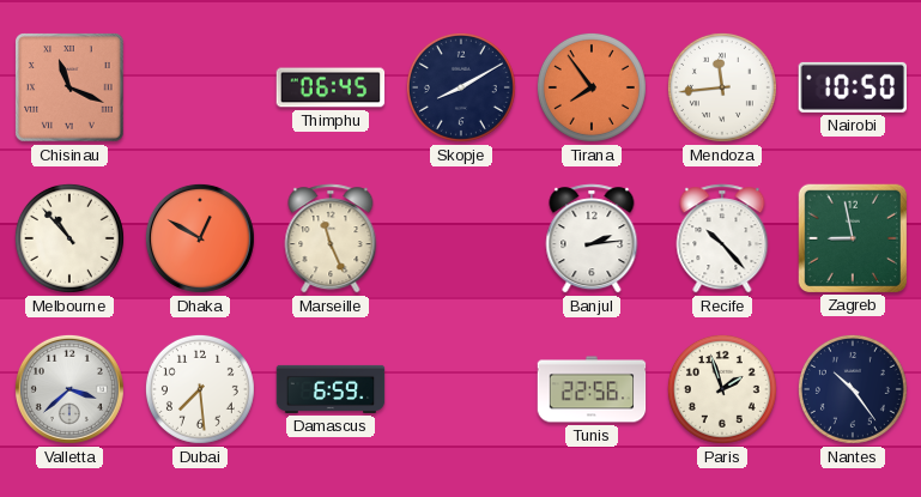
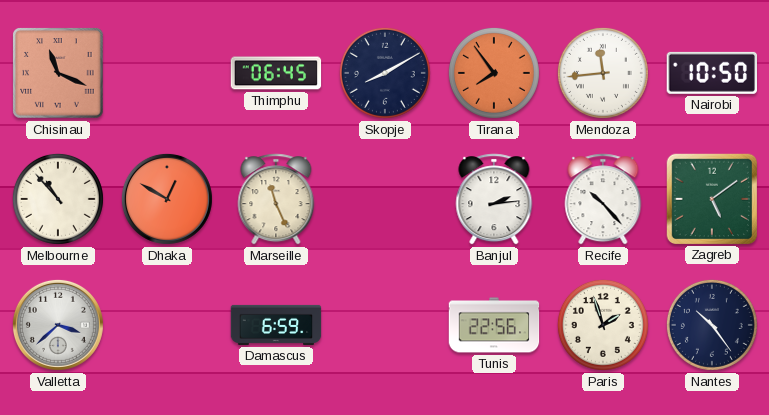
Zagreb: 8:58 -> 5:09 (711, 198)
Dubai: 7:29 -> none (200, 389)
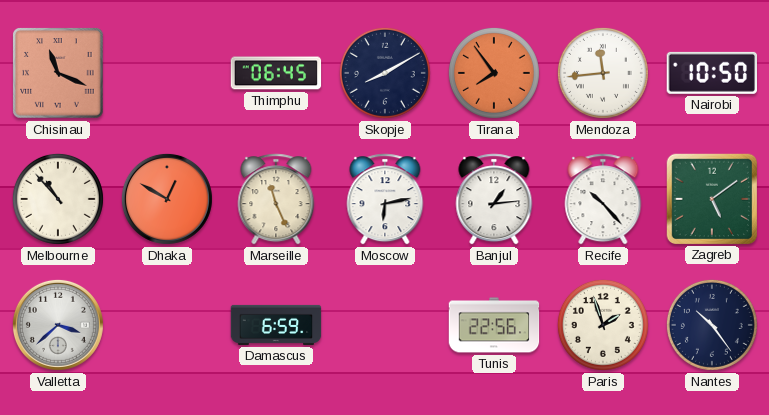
Moscow: none -> 6:13 (385, 199)
Banjul: 2:14 -> 1:14 (494, 199)
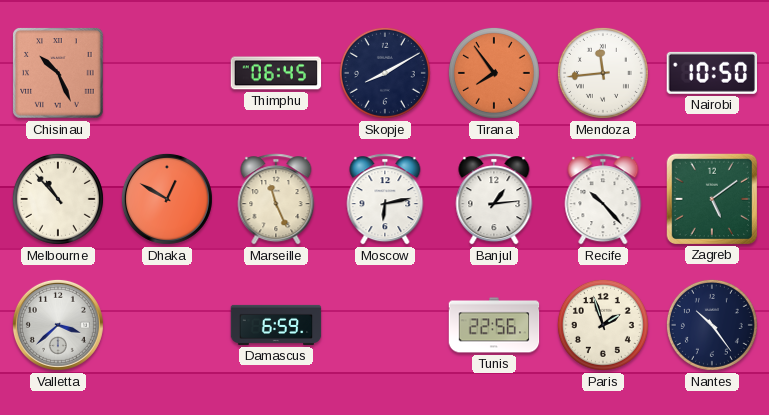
Chisinau: 11:19 -> 10:26 (58, 73)
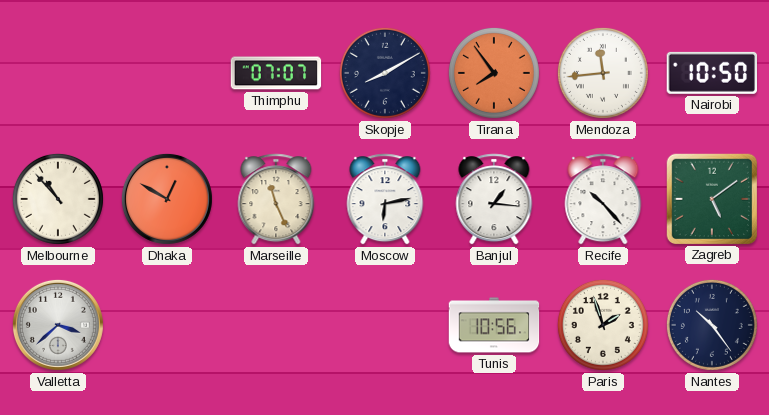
Chisinau: 10:26 -> none (58, 73)
Thimphu: 06:45 -> 07:07 (276, 73)
Banjul: 1:14 -> 1:16 (494, 199)
Damascus: 6:59 -> none (276, 325)
Tunis: 22:56 -> 10:56 (494, 325)
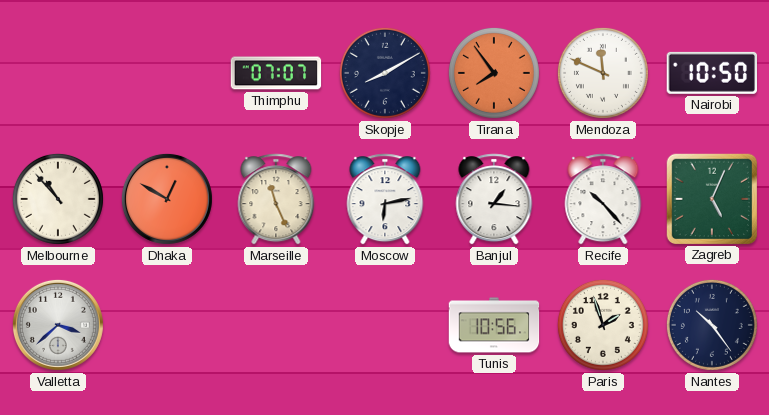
Mendoza: 11:44 -> 11:49 (603, 73)
Zagreb: 5:09 -> 5:04 (711, 198)
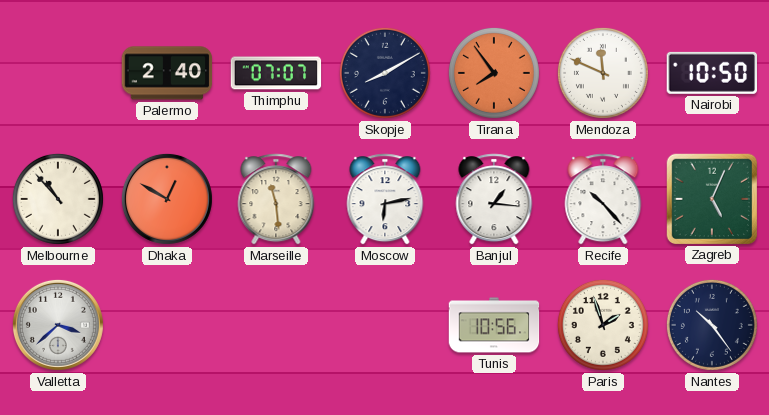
Palermo: none -> 2:40 (167, 73)
Marseille: 11:26 -> 11:29 (276, 199)
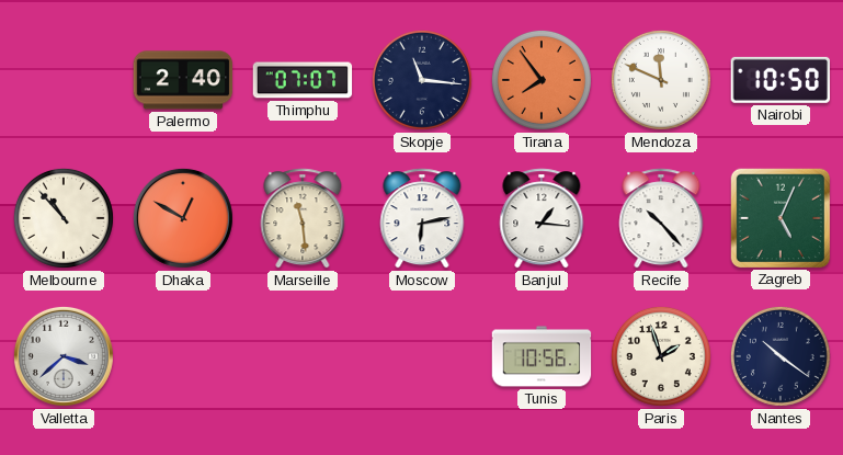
Skopje: 8:10 -> 11:16 (422, 80)
Nantes: 10:24 -> 10:21 (781, 356)
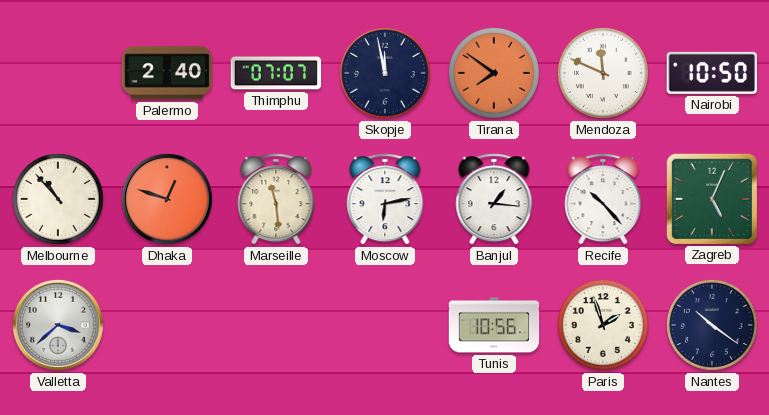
Skopje: 11:16 -> 11:58 (385, 73)
Tirana: 7:54 -> 7:51 (494, 73)
Dhaka: 12:50 -> 12:48 (167, 199)
